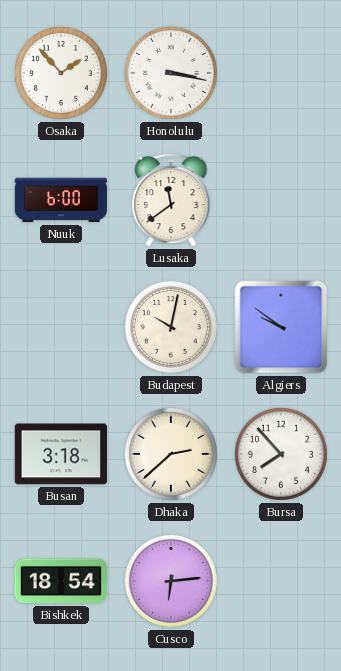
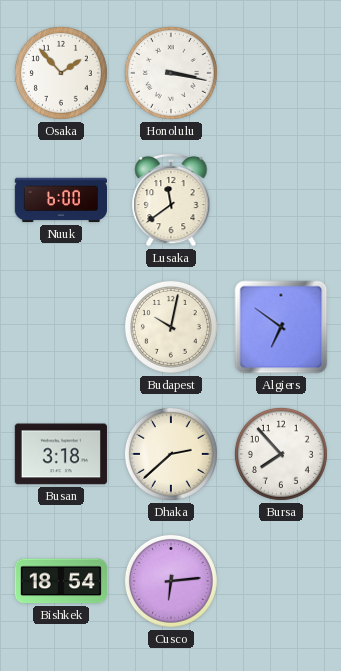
Algiers: 9:51 -> 6:51 (281, 327)
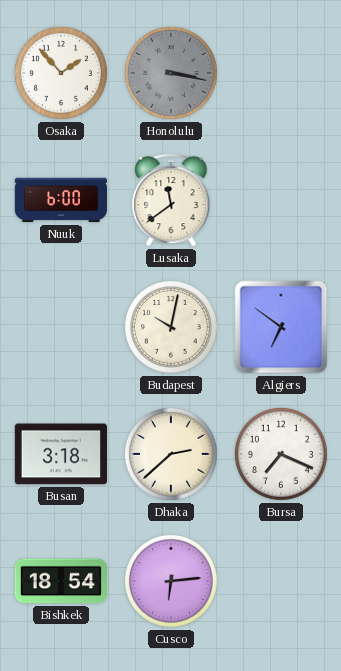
Honolulu dial: white -> grey (171, 73)
Bursa: 7:53 -> 7:19 (281, 454)
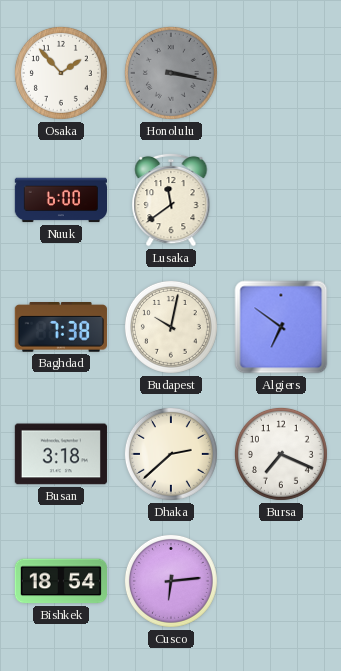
Baghdad: none -> 7:38 (61, 328)
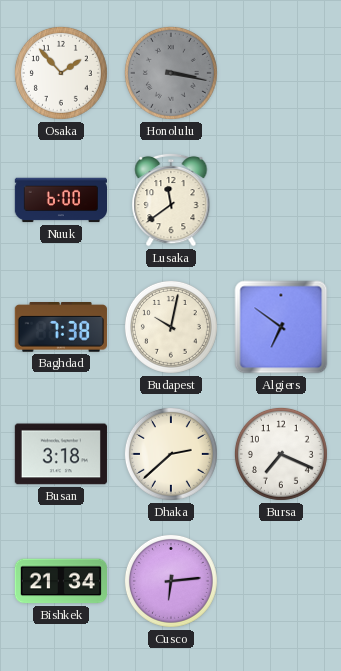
Bishkek: 18:54 -> 21:34 (60, 581)
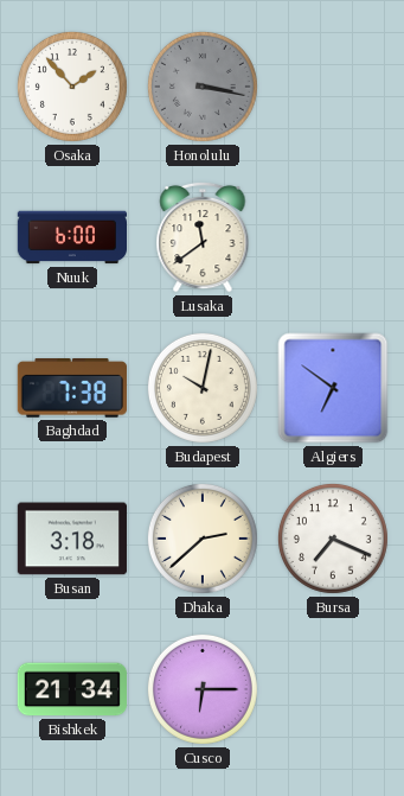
Cusco: 6:14 -> 6:15 (203, 689)
